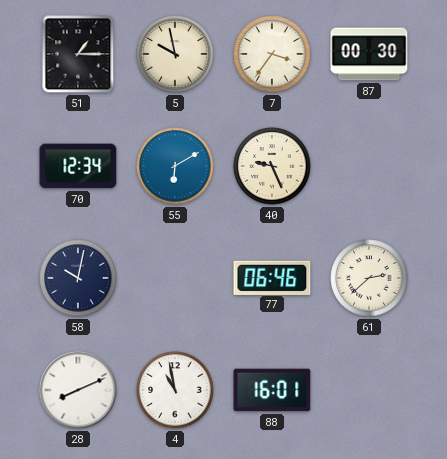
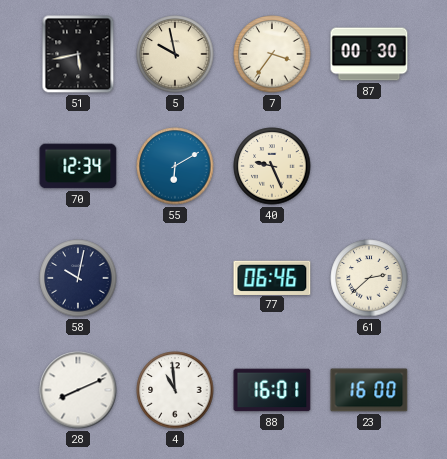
51: 1:15 -> 5:43 (78, 54)
4: 10:58 -> 10:59 (175, 390)
23: none -> 16:00 (369, 390)
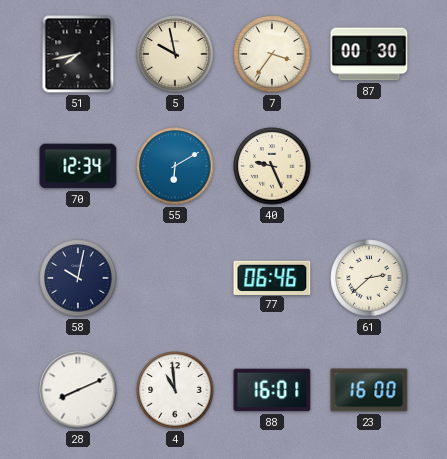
51: 5:43 -> 7:43 (78, 54)
